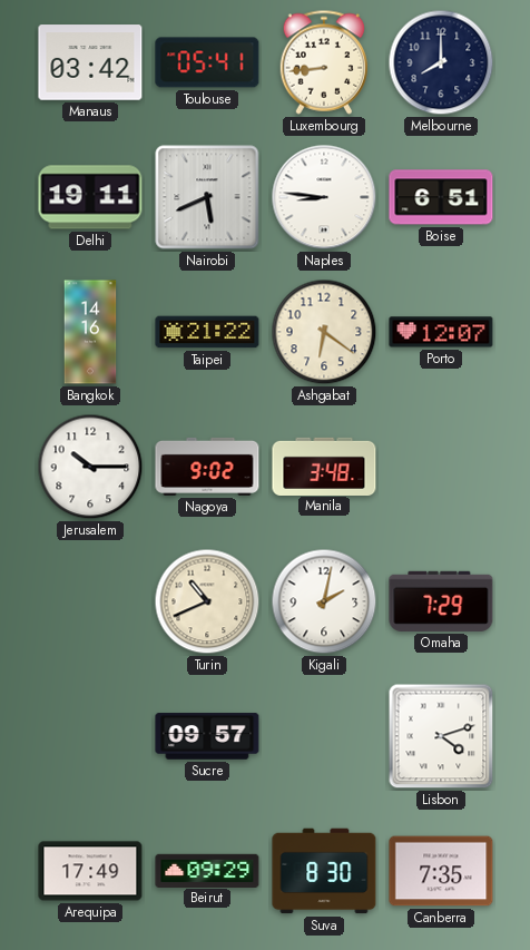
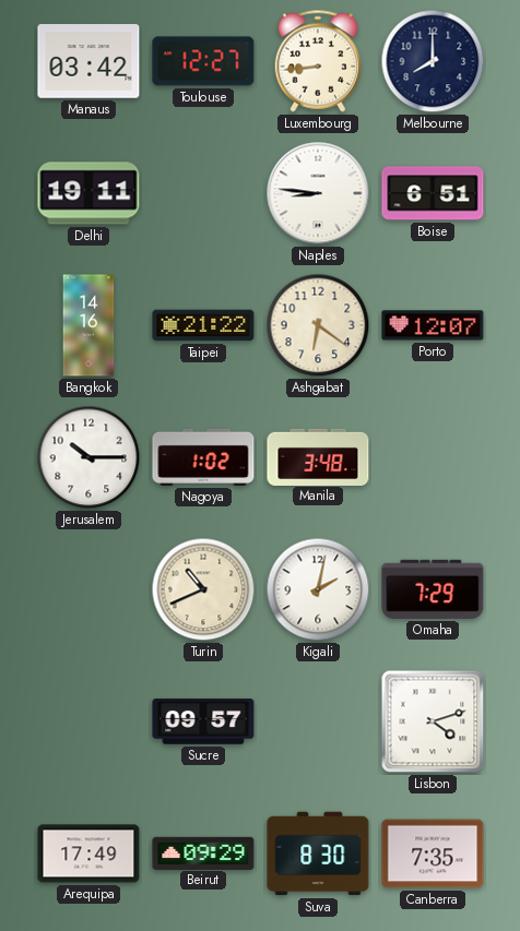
Toulouse: 05:41 -> 12:27 (203, 61)
Nairobi: 5:41 -> none (207, 197)
Nagoya: 9:02 -> 1:02 (203, 457)
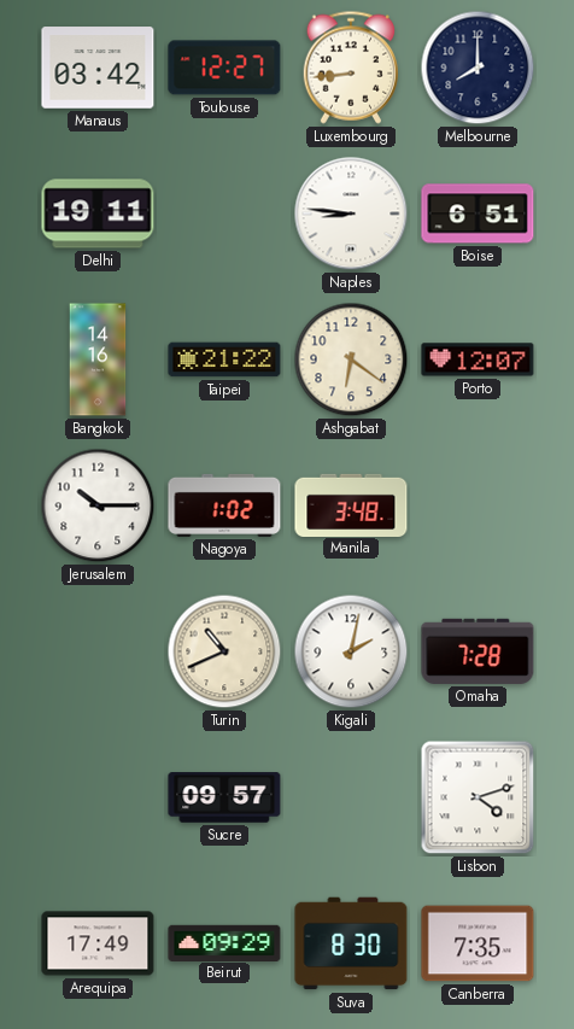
Omaha: 7:29 -> 7:28 (478, 651)
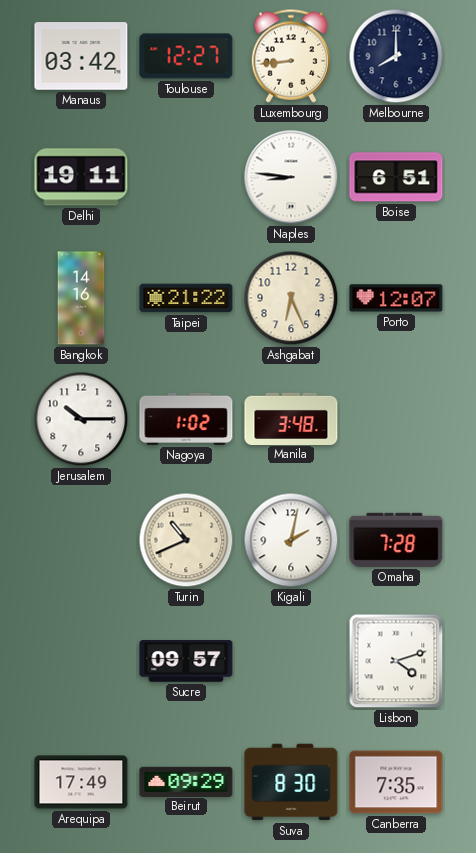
Ashgabat: 6:21 -> 6:26 (291, 298)
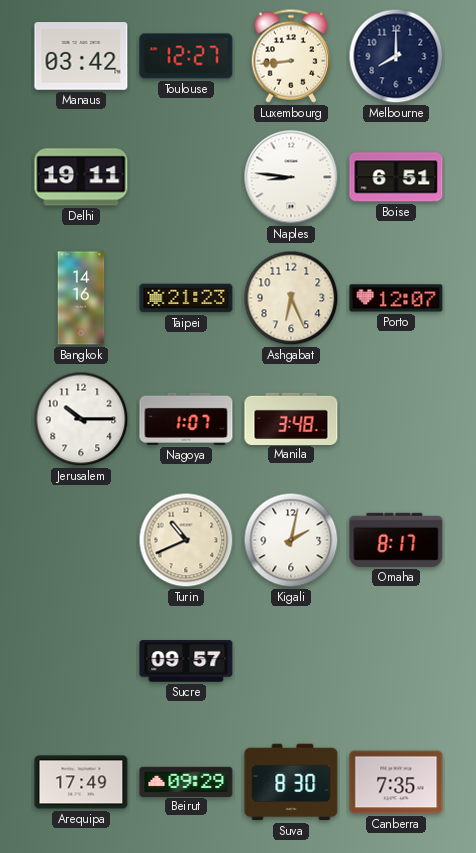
Taipei: 21:22 -> 21:23 (186, 298)
Nagoya: 1:02 -> 1:07 (186, 419)
Omaha: 7:28 -> 8:17 (396, 540)
Lisbon: 4:12 -> none (396, 661)
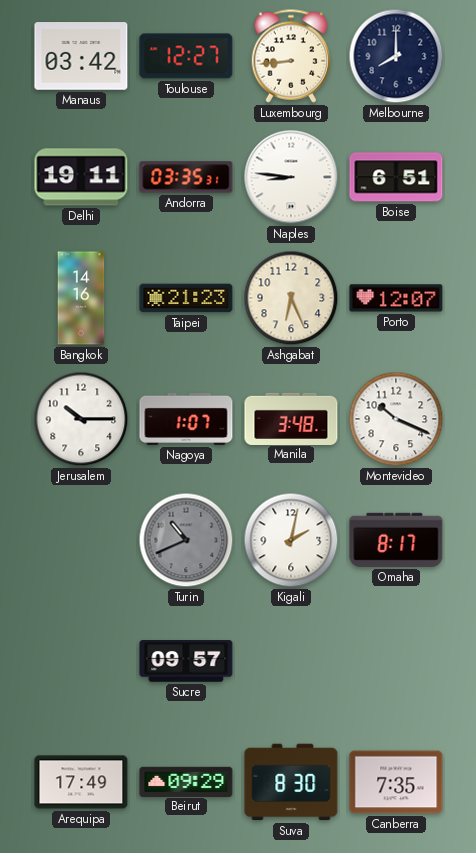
Andorra: none -> 03:35 (186, 177)
Montevideo: none -> 10:19 (396, 419)
Turin dial: cream -> grey (186, 540)
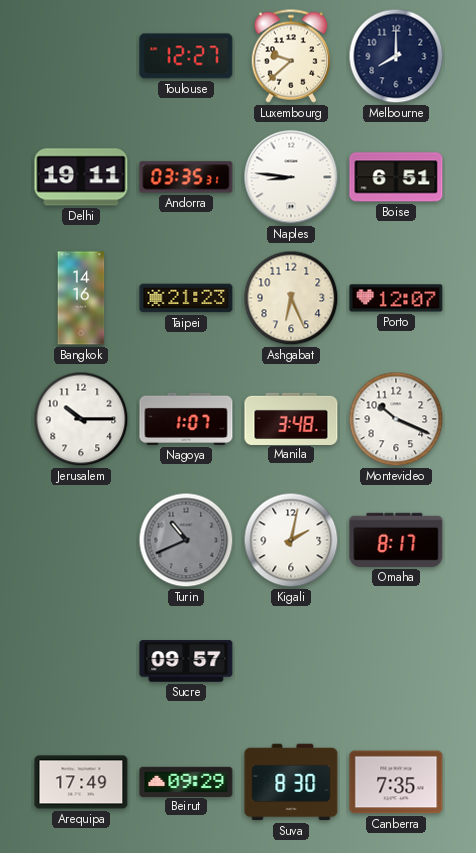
Manaus: 03:42 -> none (81, 56)
Luxembourg: 8:44 -> 9:38 (290, 56)
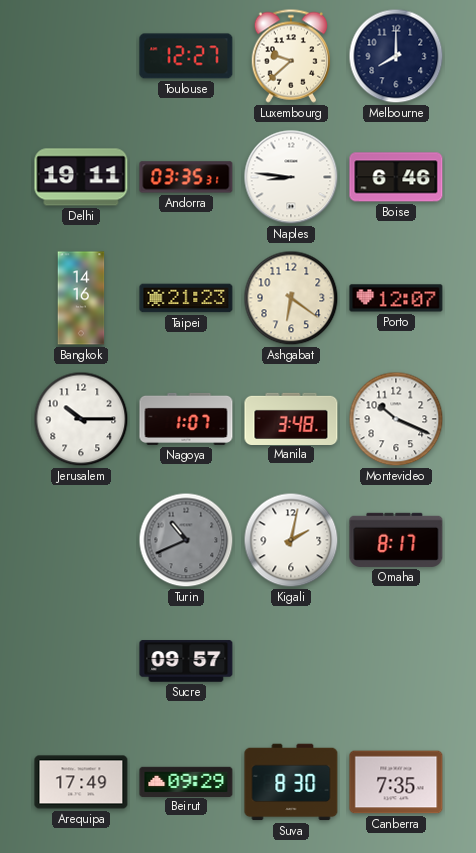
Boise: 6:51 -> 6:46 (396, 177)
Ashgabat: 6:26 -> 6:21 (291, 298)
